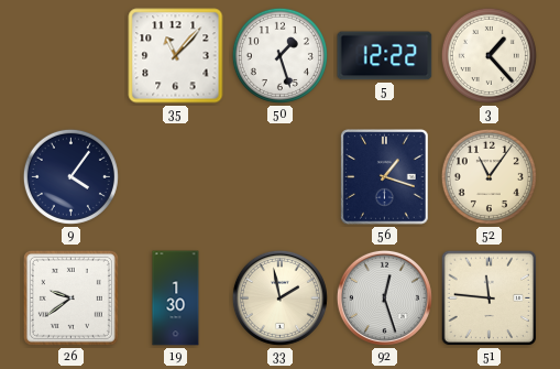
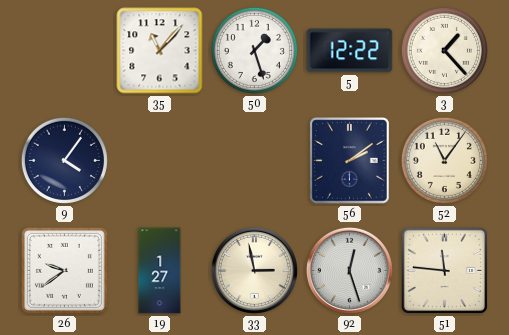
56: 1:18 -> 2:09 (350, 161)
19: 1:30 -> 1:27 (160, 271)
33: 1:58 -> 2:58 (254, 270)
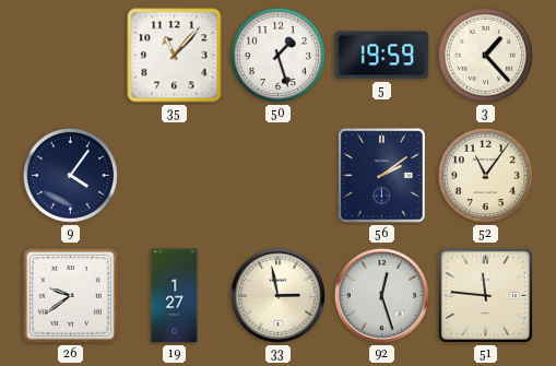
5: 12:22 -> 19:59 (382, 56)
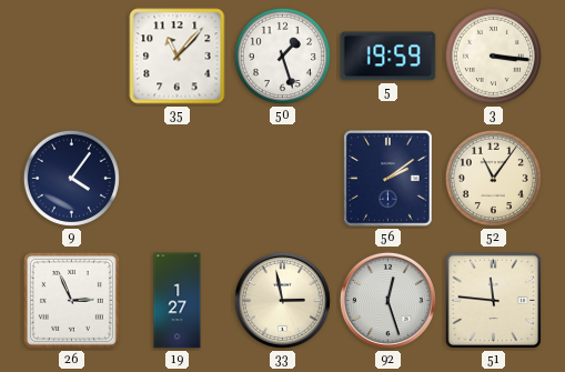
3: 1:23 -> 3:16 (493, 56)
26: 9:39 -> 2:56 (71, 300)
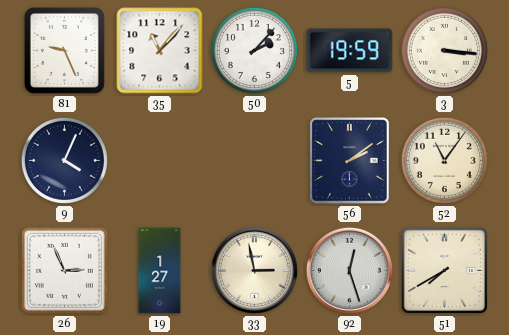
81: none -> 9:26 (64, 50)
50: 1:27 -> 2:07 (254, 50)
9: 4:06 -> 4:04 (64, 160)
51: 11:46 -> 7:40 (445, 271)
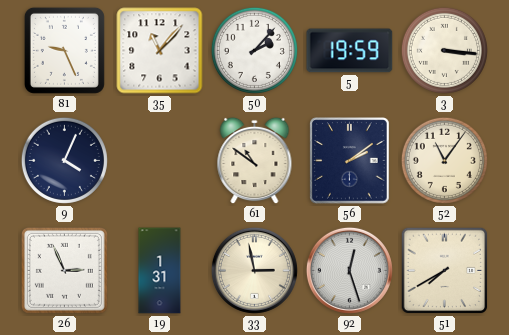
61: none -> 10:51 (255, 161)
19: 1:27 -> 1:31 (160, 271)
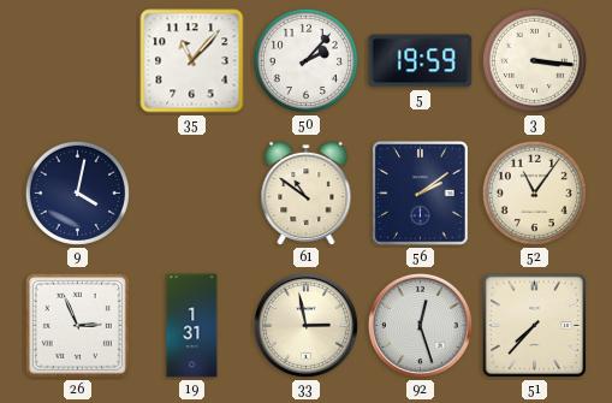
81: 9:26 -> none (64, 50)
9: 4:04 -> 4:02 (77, 192)
51: 7:40 -> 7:37 (535, 326)
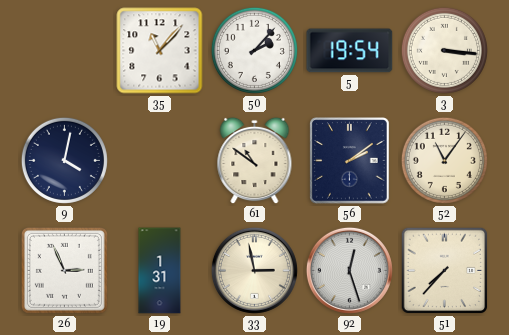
5: 19:59 -> 19:54 (350, 51)
